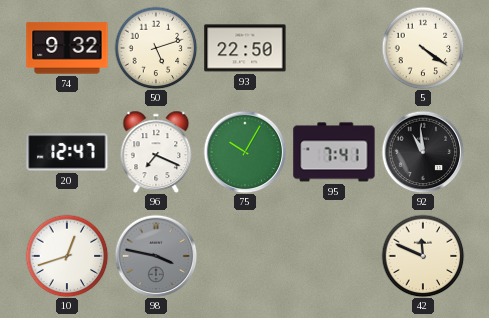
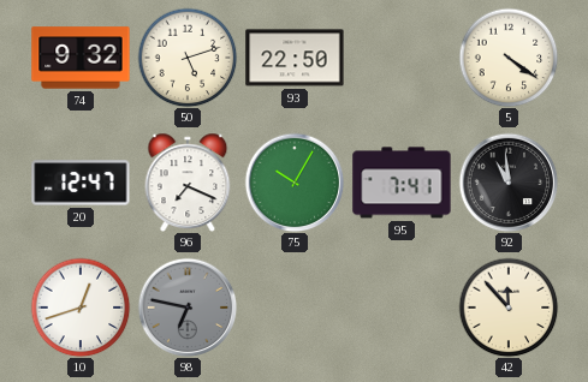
98: 3:47 -> 6:47 (188, 308)
42: 11:49 -> 11:53 (509, 308)
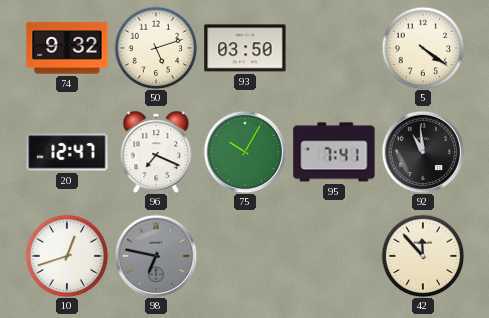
93: 22:50 -> 03:50 (245, 48)
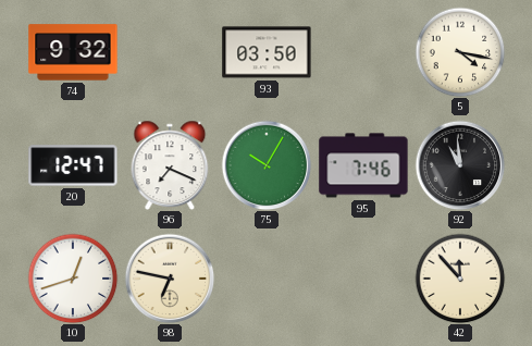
50: 5:12 -> none (156, 48)
5: 4:21 -> 4:17 (460, 52)
95: 7:41 -> 7:46 (363, 165)
98 dial: grey -> cream (170, 279)
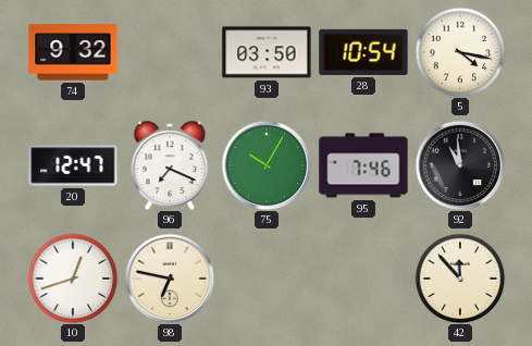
28: none -> 10:54 (363, 52)
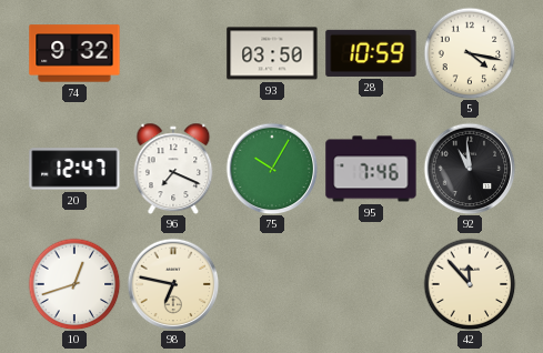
28: 10:54 -> 10:59 (371, 53)
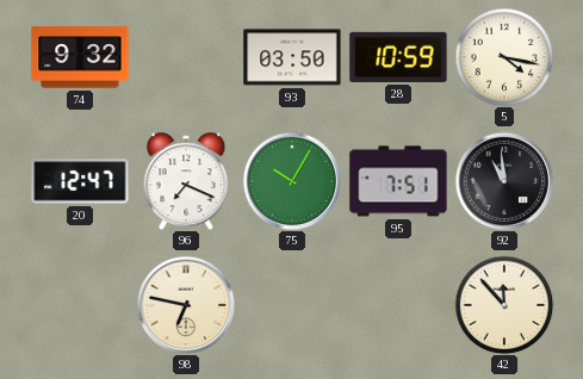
95: 7:46 -> 7:51 (398, 181)
10: 12:42 -> none (74, 284)
